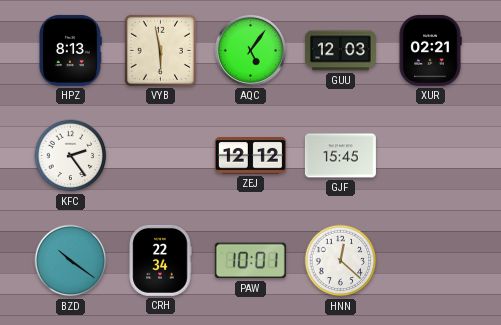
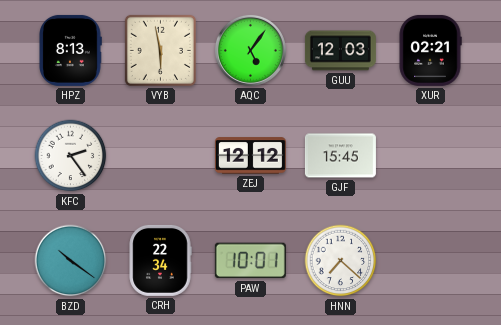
HNN: 12:22 -> 7:22 (341, 261)
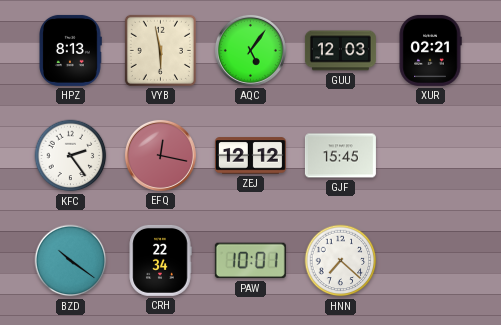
EFQ: none -> 12:17 (160, 155)
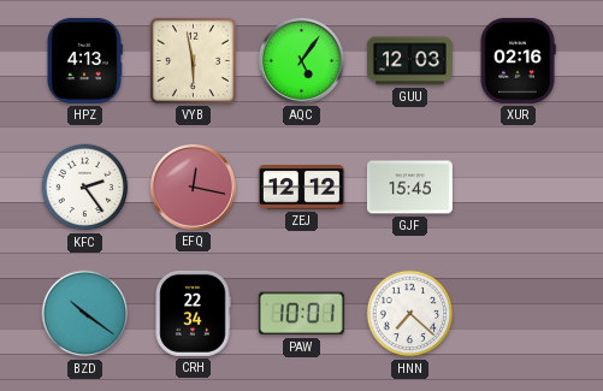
HPZ: 8:13 -> 4:13 (84, 60)
XUR: 02:21 -> 02:16 (518, 60)
